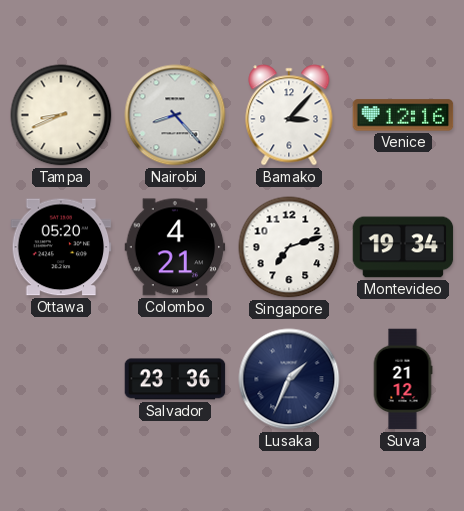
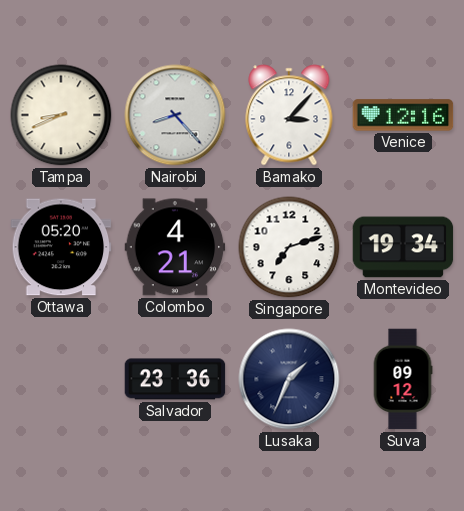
Suva: 21:12 -> 09:12 (403, 379)
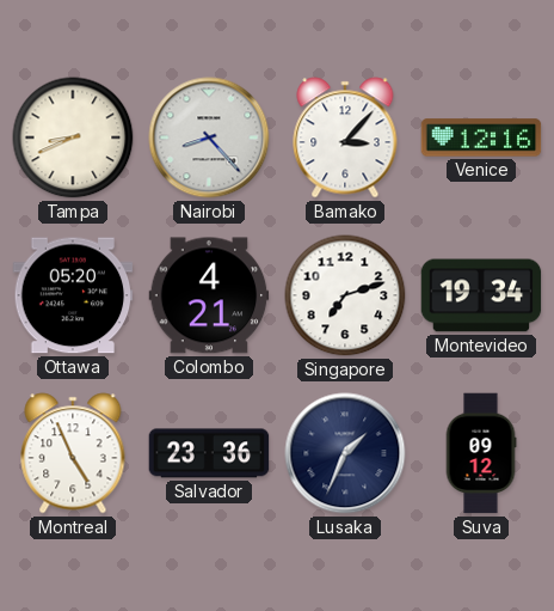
Montreal: none -> 4:56 (73, 453)
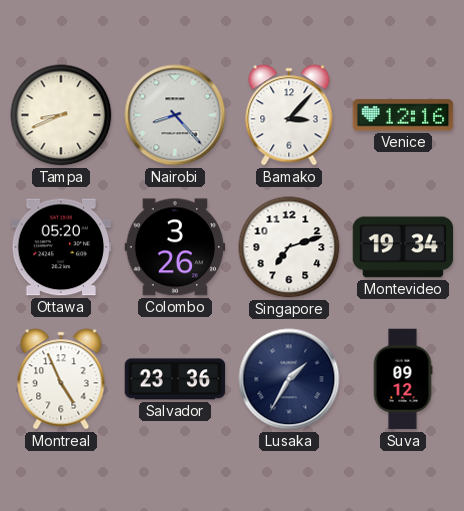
Colombo: 4:21 -> 3:26 (175, 247)
Lusaka: 1:34 -> 1:35 (289, 379)
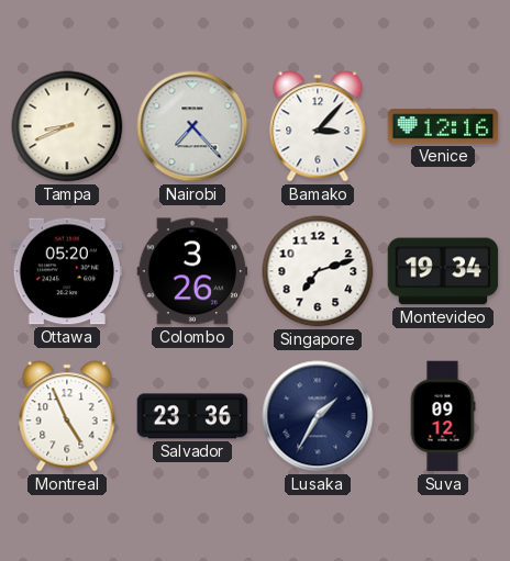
Nairobi: 8:23 -> 7:23 (192, 126)
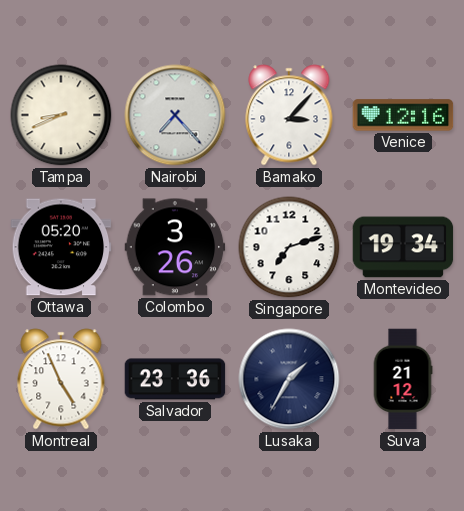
Suva: 09:12 -> 21:12 (403, 379)
